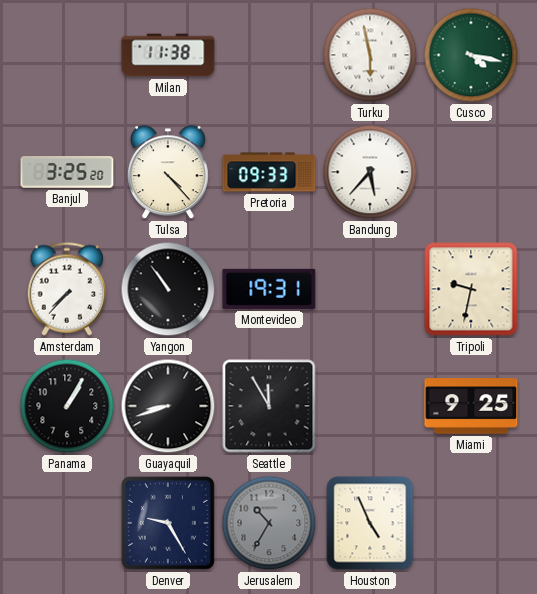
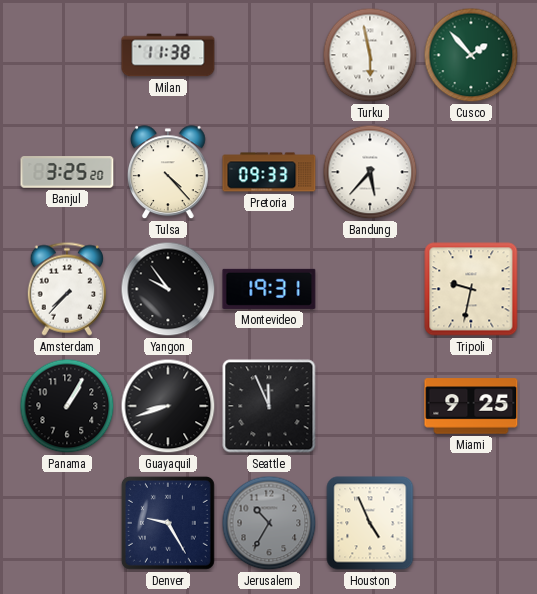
Cusco: 4:17 -> 1:53 (471, 55)
Yangon: 10:54 -> 9:54 (168, 289)
Seattle: 11:55 -> 11:56 (269, 406)
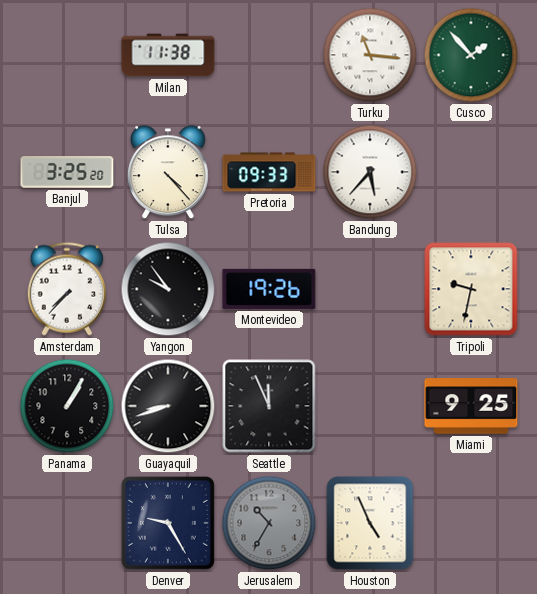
Turku: 5:58 -> 11:16 (370, 55)
Montevideo: 19:31 -> 19:26 (269, 289)
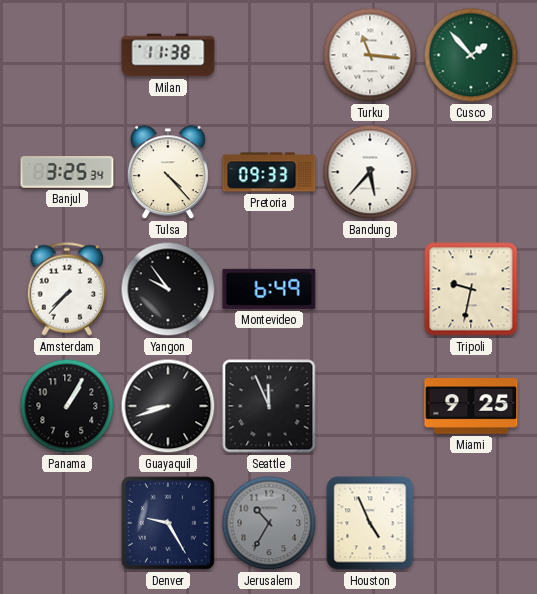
Banjul: 3:25:20 -> 3:25:34 (67, 172)
Montevideo: 19:26 -> 6:49 (269, 289)
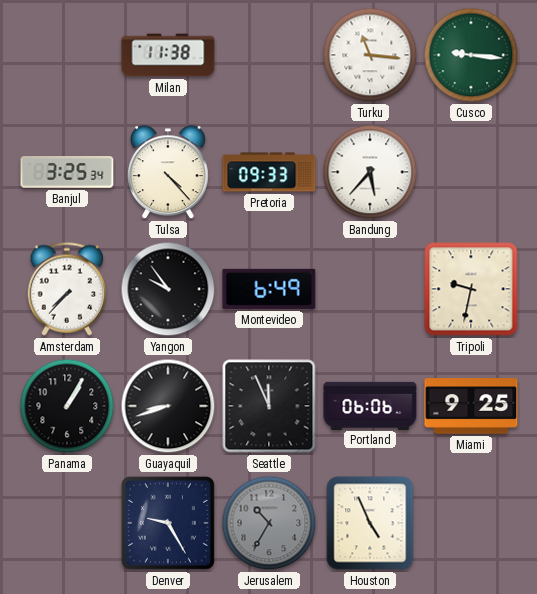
Cusco: 1:53 -> 9:16 (471, 55)
Portland: none -> 06:06 (370, 405)
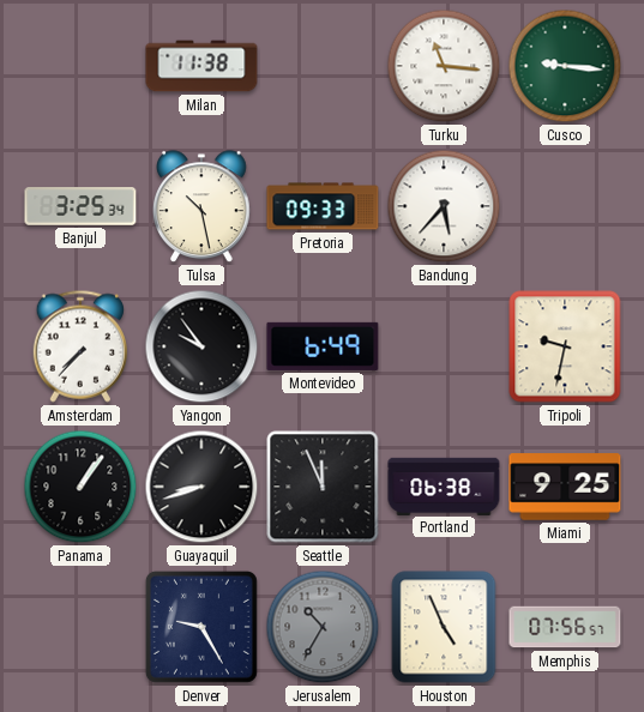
Tulsa: 4:23 -> 10:28 (203, 207)
Panama: 1:05 -> 1:06 (80, 487)
Portland: 06:06 -> 06:38 (444, 485)
Memphis: none -> 07:56 (565, 627)
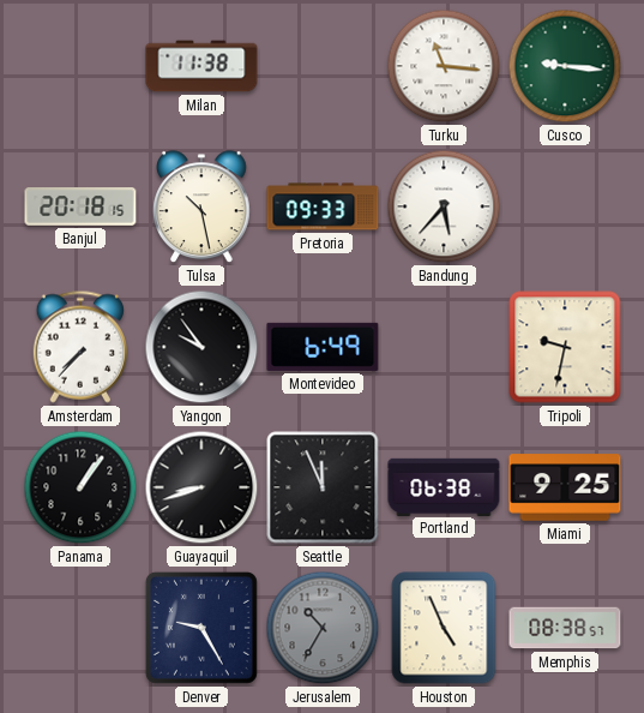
Banjul: 3:25 -> 20:18 (80, 206)
Memphis: 07:56 -> 08:38 (565, 628)
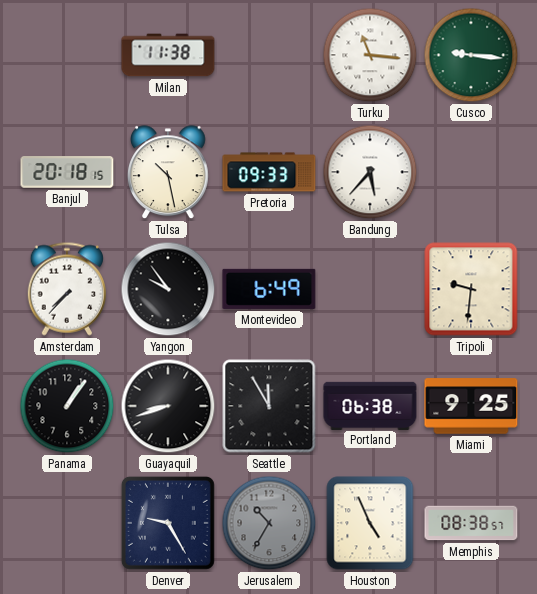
Tripoli: 9:32 -> 9:31 (471, 289)
Seattle: 11:56 -> 11:55 (269, 406)
